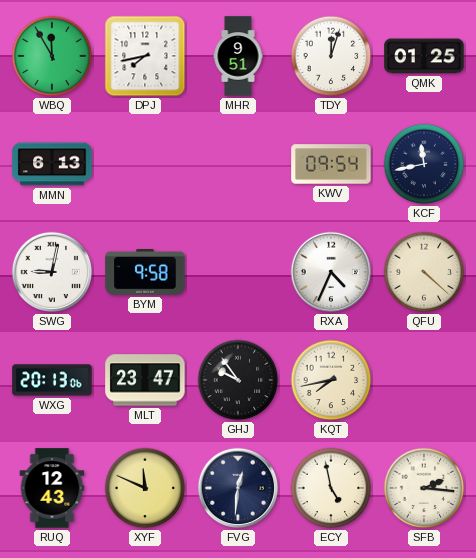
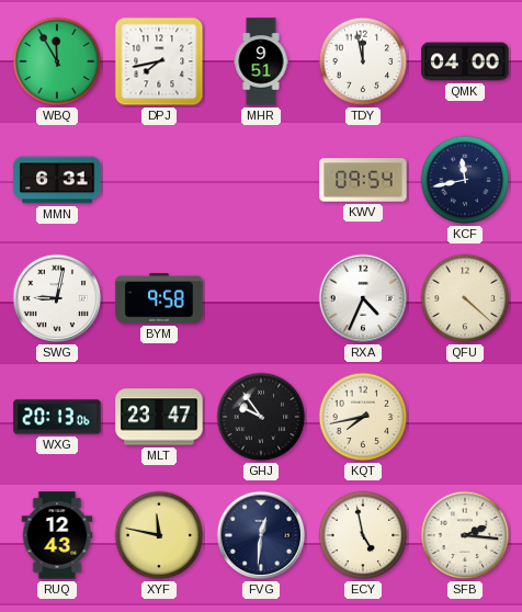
TDY: 12:03 -> 11:58 (363, 61)
QMK: 01:25 -> 04:00 (465, 61)
MMN: 6:13 -> 6:31 (57, 180)
XYF: 11:49 -> 11:47 (159, 535)
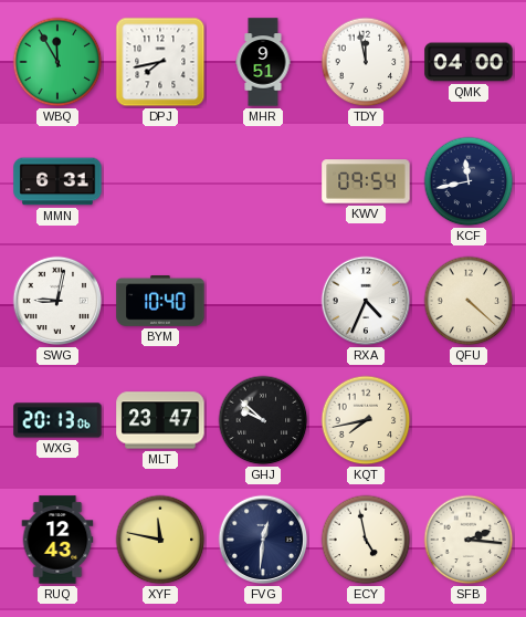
BYM: 9:58 -> 10:40 (160, 302)
GHJ: 9:54 -> 9:52 (263, 420)
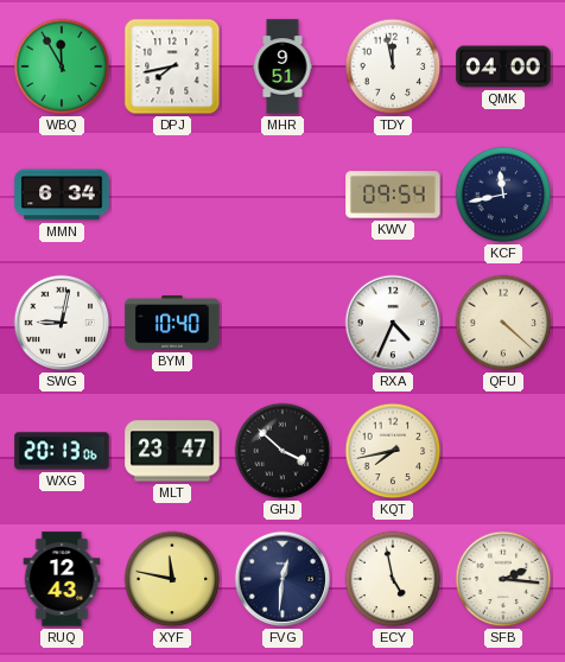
MMN: 6:31 -> 6:34 (62, 195)
GHJ: 9:52 -> 3:52 (282, 451)
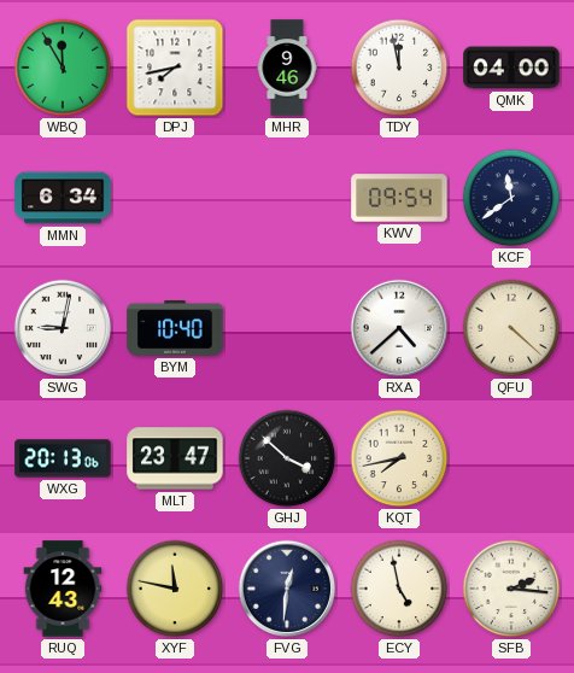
MHR: 9:51 -> 9:46 (287, 68)
KCF: 11:43 -> 11:39 (511, 198)
RXA: 4:34 -> 4:38 (399, 328)
